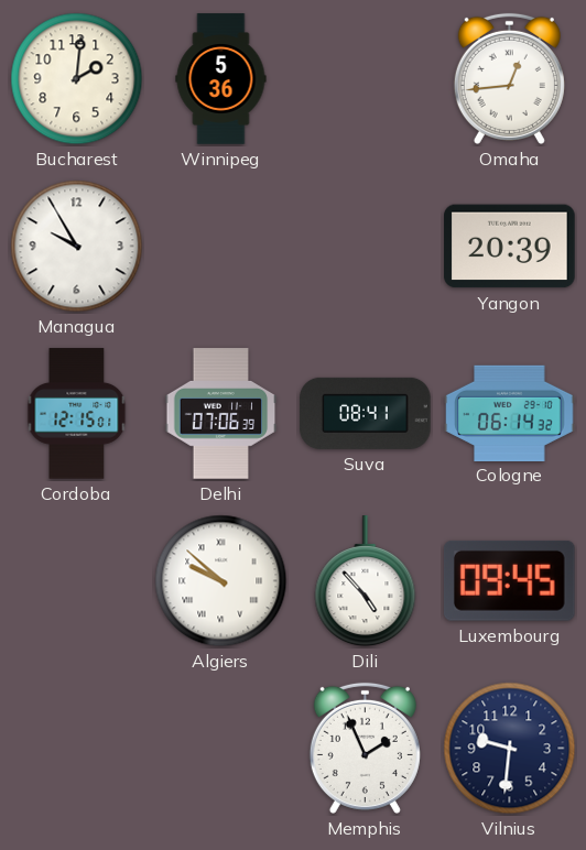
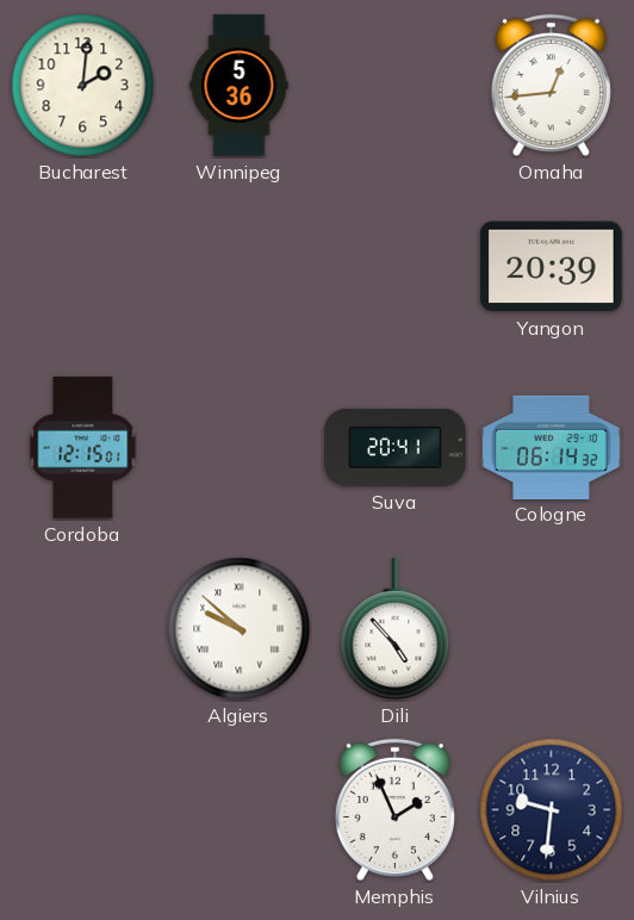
Managua: 9:55 -> none (77, 247)
Delhi: 07:06 -> none (221, 414)
Suva: 08:41 -> 20:41 (396, 447)
Luxembourg: 09:45 -> none (509, 580)
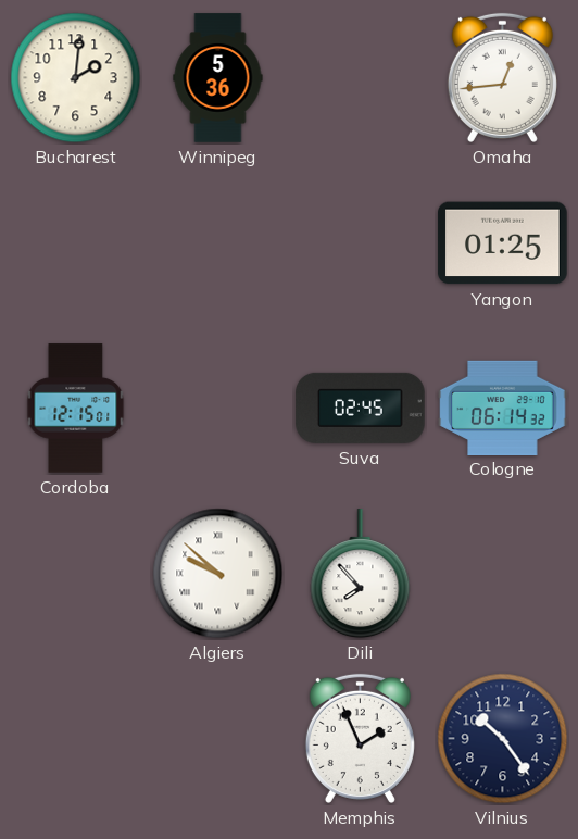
Yangon: 20:39 -> 01:25 (503, 243)
Suva: 20:41 -> 02:45 (361, 408)
Dili: 4:53 -> 7:53 (361, 574)
Vilnius: 9:31 -> 10:24 (503, 739)
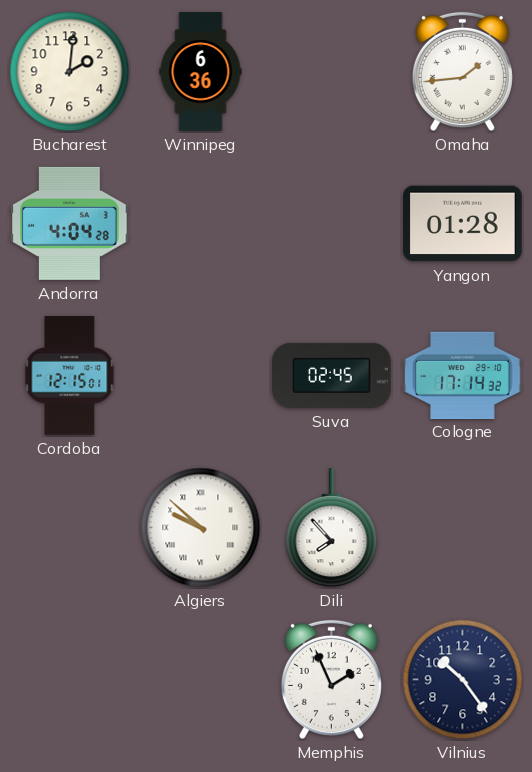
Winnipeg: 5:36 -> 6:36 (201, 72)
Omaha: 12:44 -> 1:44 (462, 71)
Andorra: none -> 4:04 (70, 223)
Yangon: 01:25 -> 01:28 (463, 224)
Cologne: 06:14 -> 17:14 (463, 375)
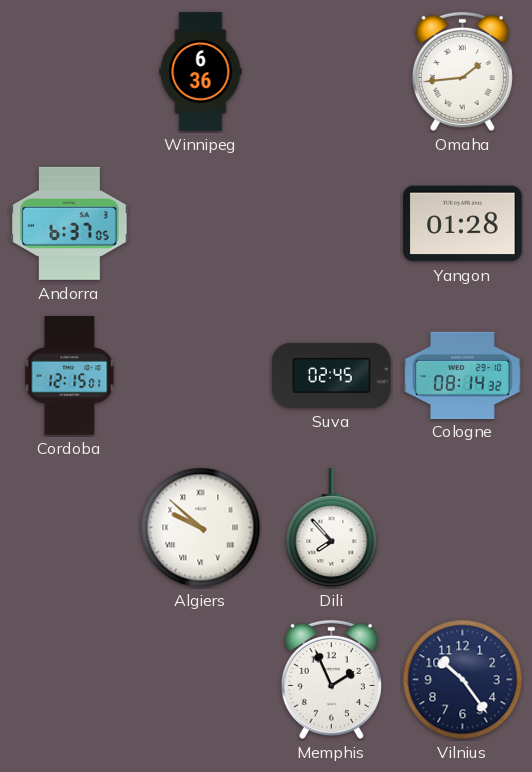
Bucharest: 2:01 -> none (70, 72)
Andorra: 4:04 -> 6:37 (70, 223)
Cologne: 17:14 -> 08:14 (463, 375)
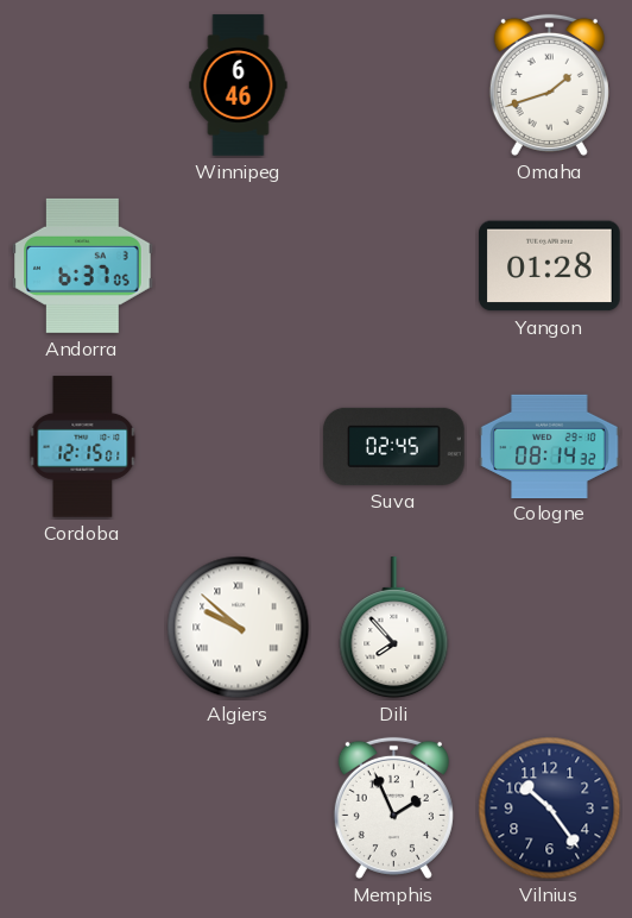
Winnipeg: 6:36 -> 6:46 (239, 86)
Omaha: 1:44 -> 1:42 (549, 84)
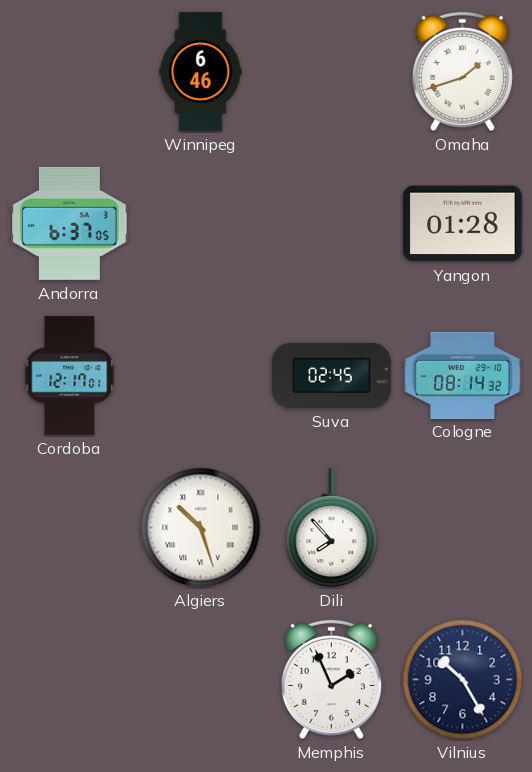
Cordoba: 12:15 -> 12:17 (70, 376)
Algiers: 9:52 -> 10:27 (201, 528)
Vilnius: 10:24 -> 10:25 (463, 680)
